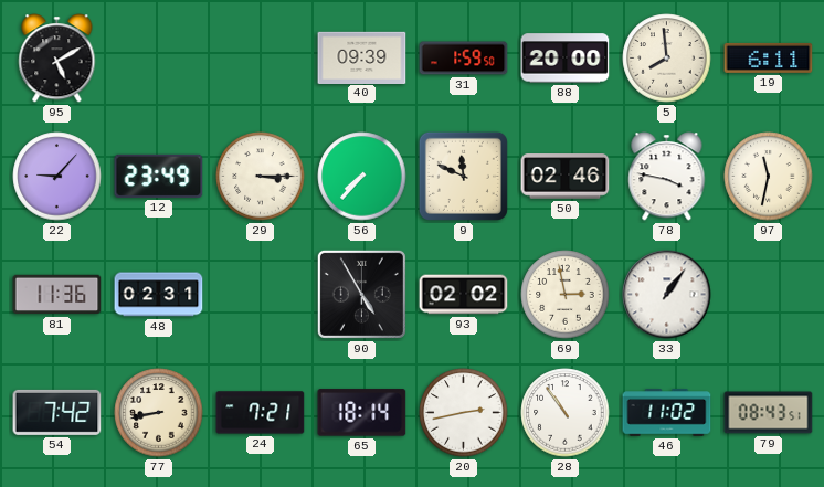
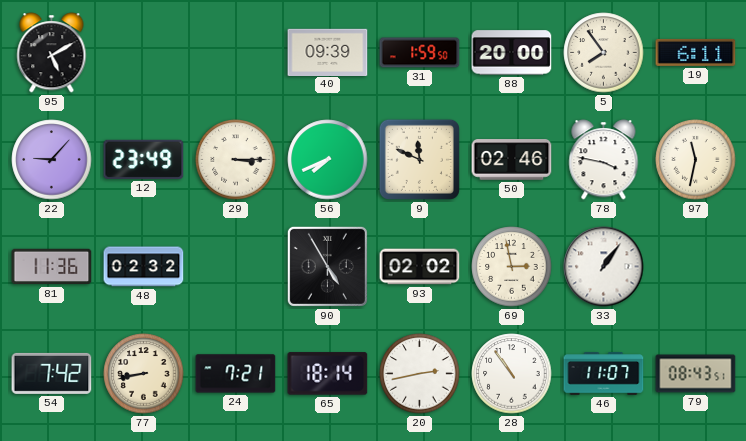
5: 7:59 -> 7:54 (604, 53)
56: 7:37 -> 7:41 (328, 160)
48: 02:31 -> 02:32 (144, 267)
46: 11:02 -> 11:07 (604, 374)
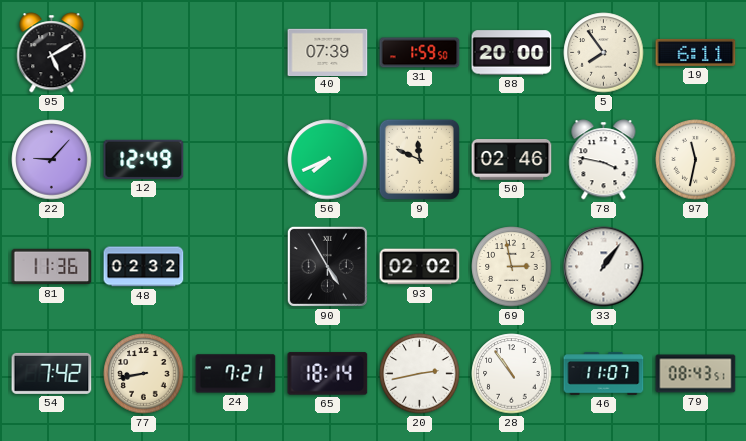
40: 09:39 -> 07:39 (328, 52)
12: 23:49 -> 12:49 (144, 159)
29: 3:15 -> none (236, 160)
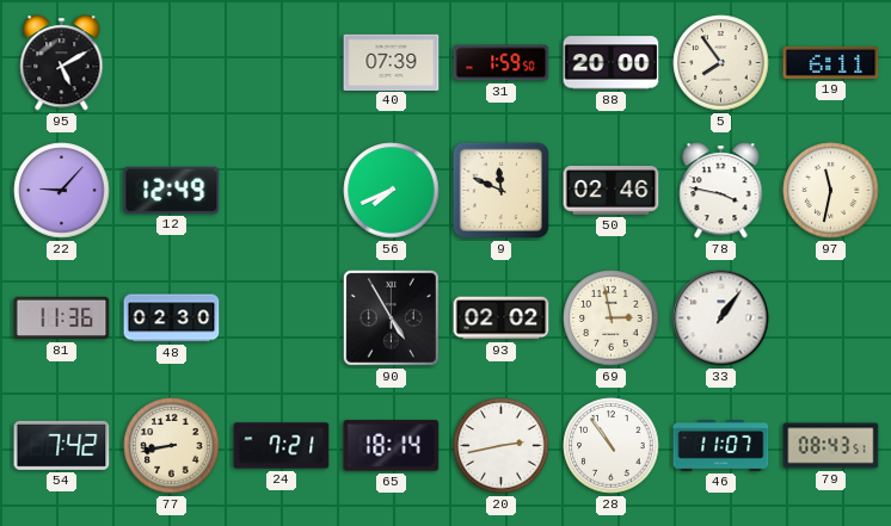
48: 02:32 -> 02:30 (172, 318)
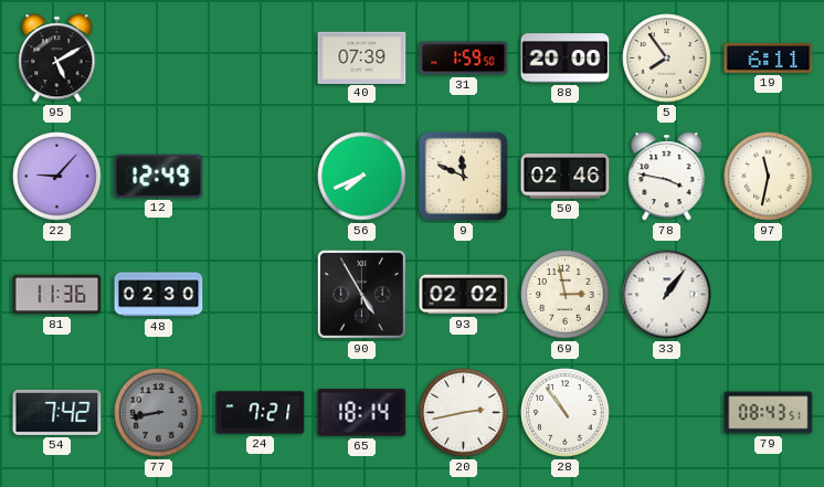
77 dial: cream -> grey (159, 413)
46: 11:07 -> none (721, 446)
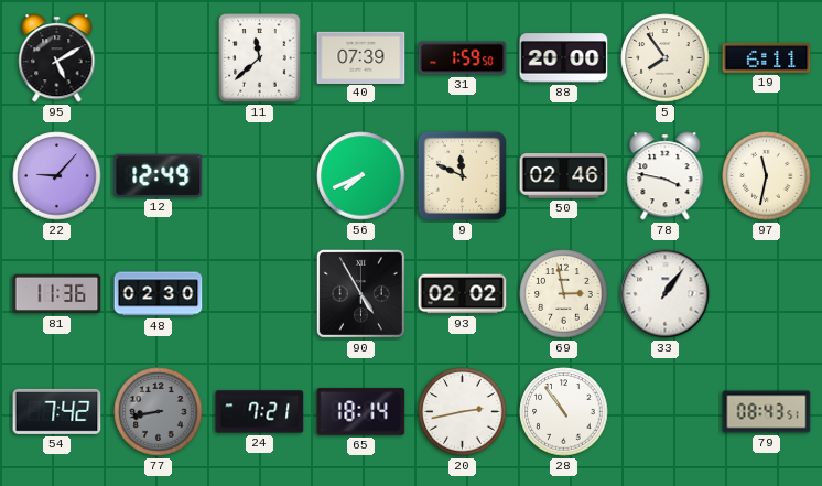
11: none -> 11:38 (260, 58)
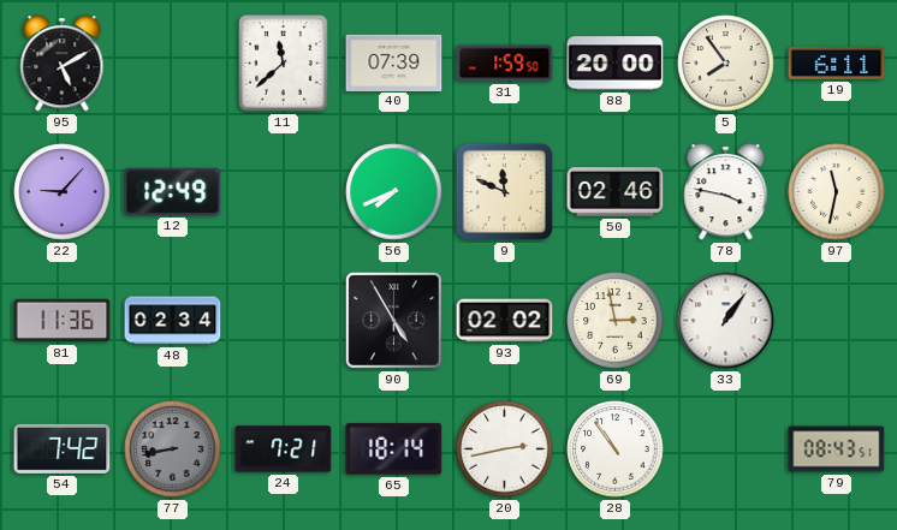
48: 02:30 -> 02:34 (173, 321)
